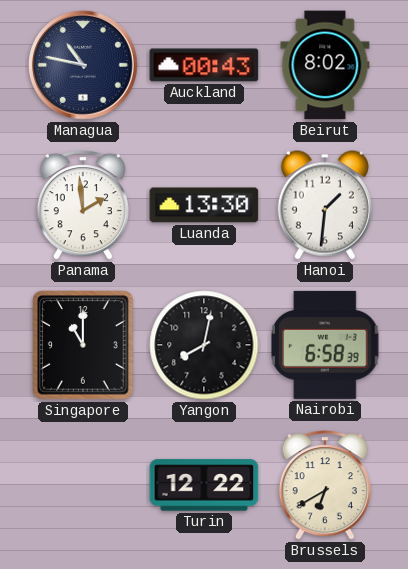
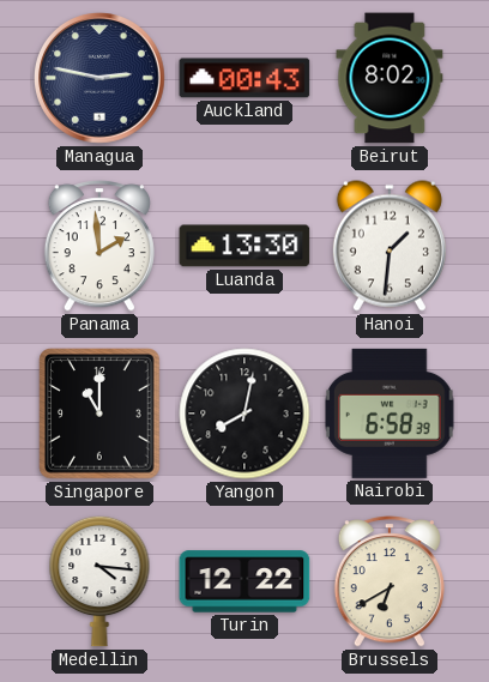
Managua: 10:47 -> 2:47 (101, 79)
Medellin: none -> 4:16 (99, 581)
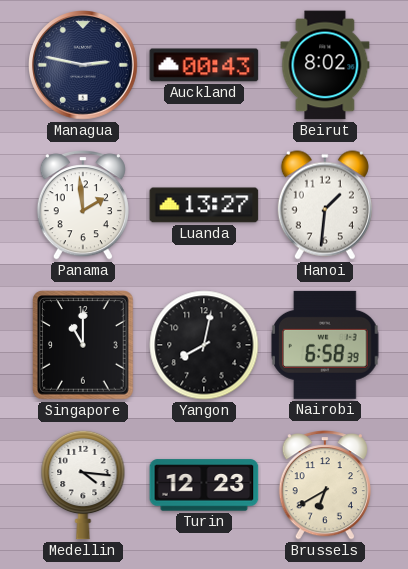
Luanda: 13:30 -> 13:27 (204, 205)
Turin: 12:22 -> 12:23 (204, 485)
